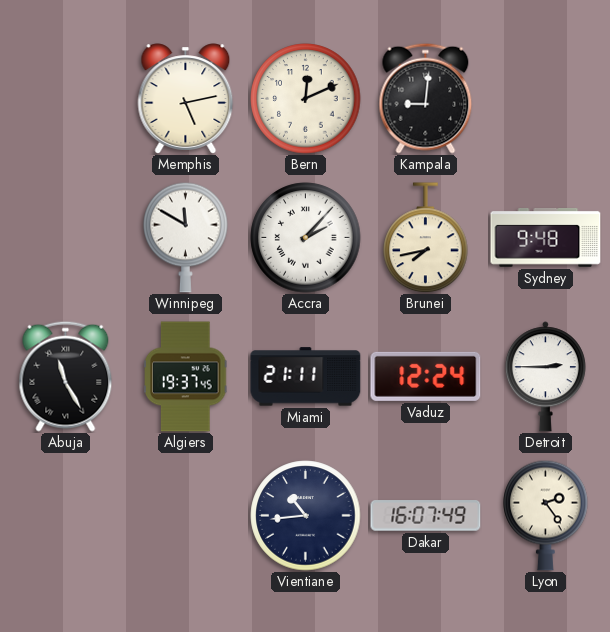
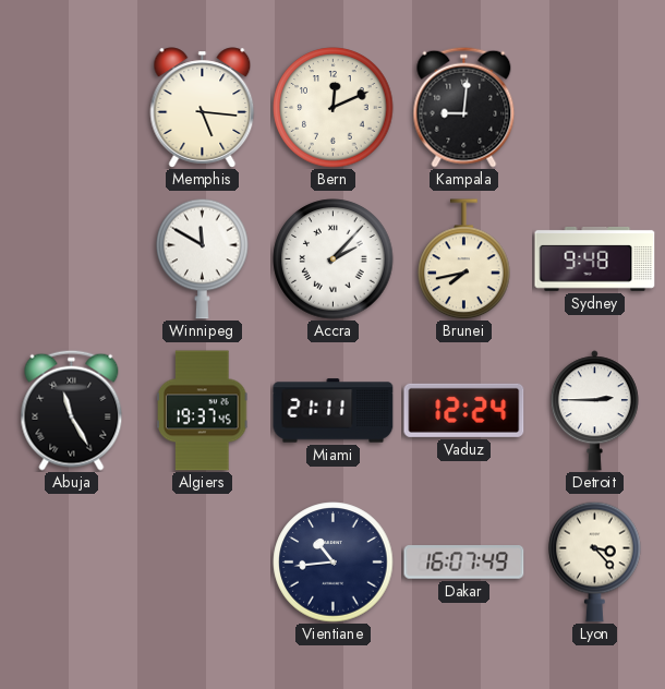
Memphis: 5:13 -> 5:16 (203, 108)
Lyon: 2:24 -> 3:23 (595, 561)
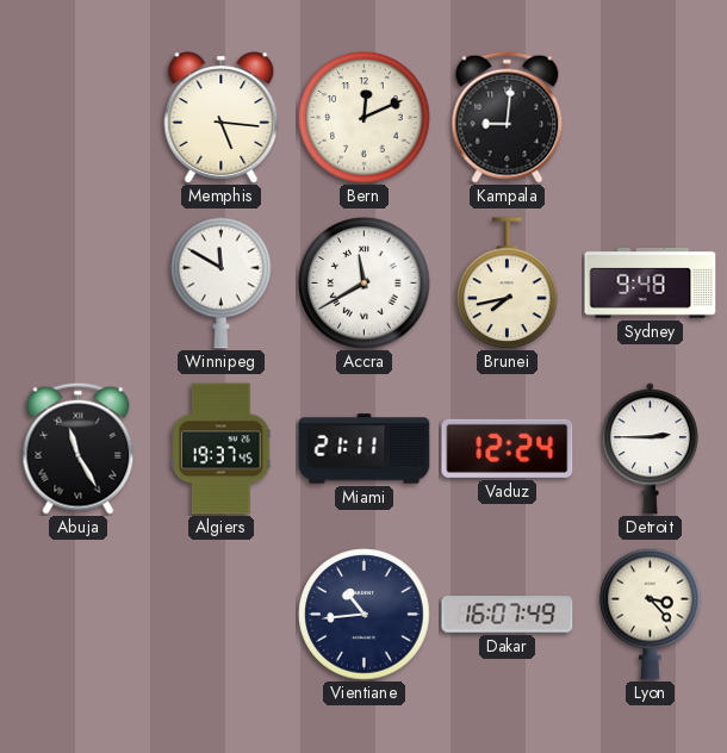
Accra: 2:07 -> 11:40 (365, 284)
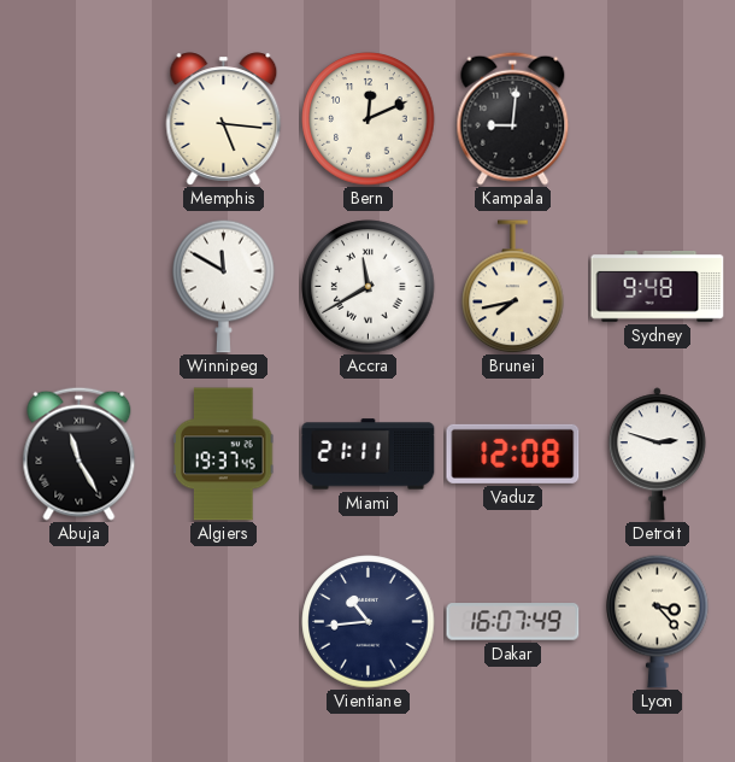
Vaduz: 12:24 -> 12:08 (513, 453)
Detroit: 2:45 -> 2:48 (657, 455)
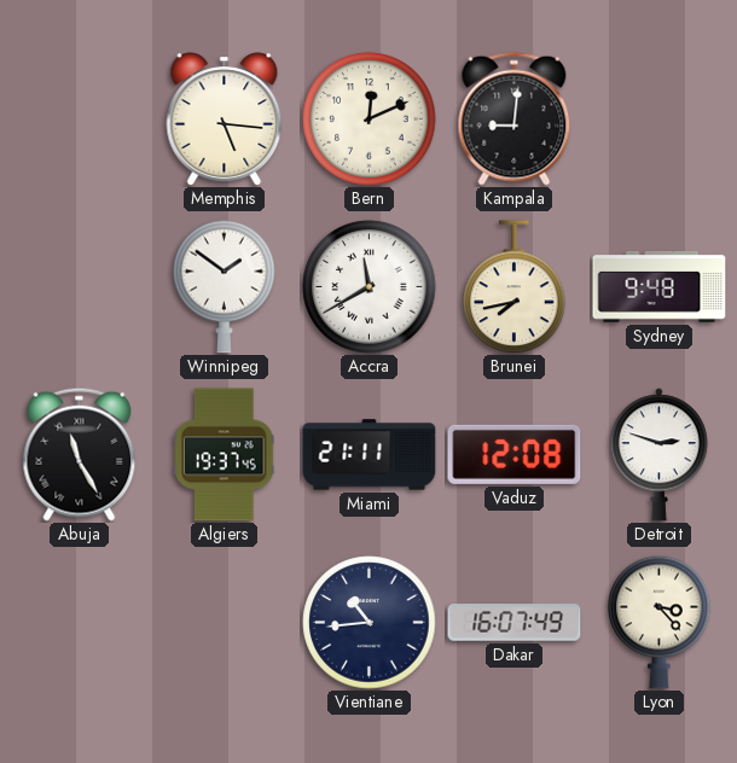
Winnipeg: 11:50 -> 1:51 (225, 286)
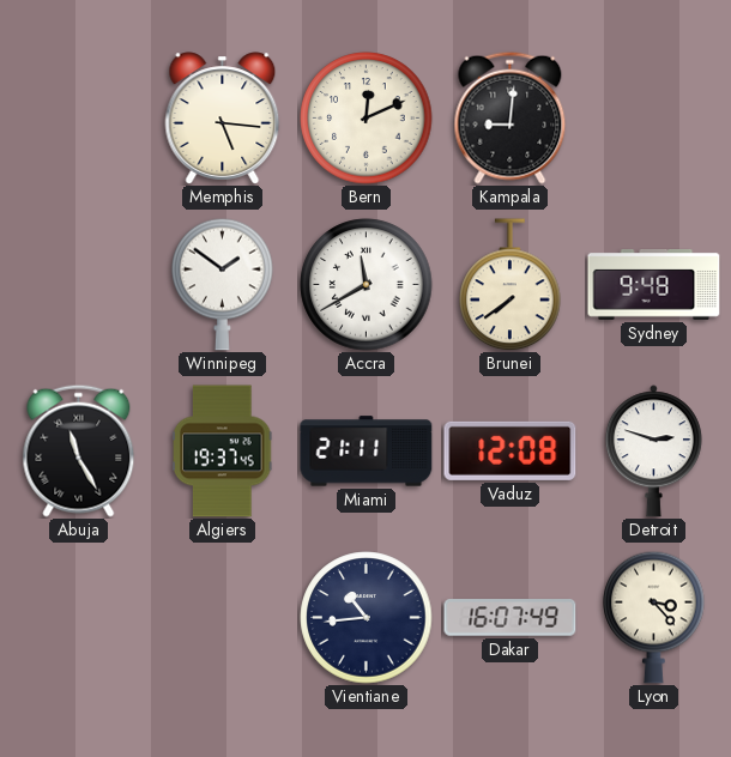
Brunei: 7:43 -> 7:39 (511, 285)
